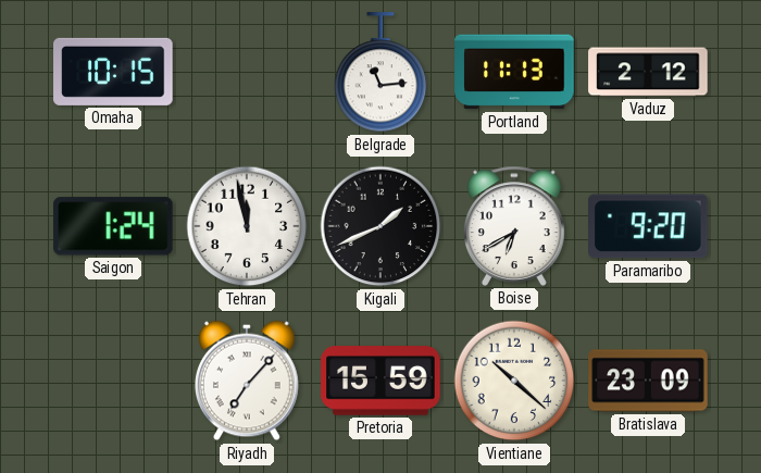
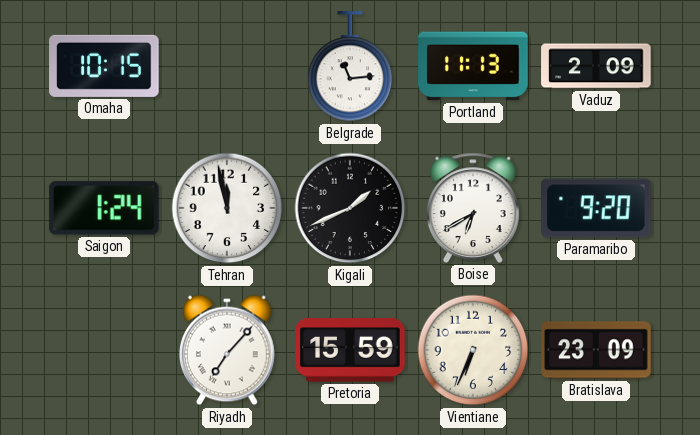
Vaduz: 2:12 -> 2:09 (596, 66)
Vientiane: 10:22 -> 6:34 (473, 350)
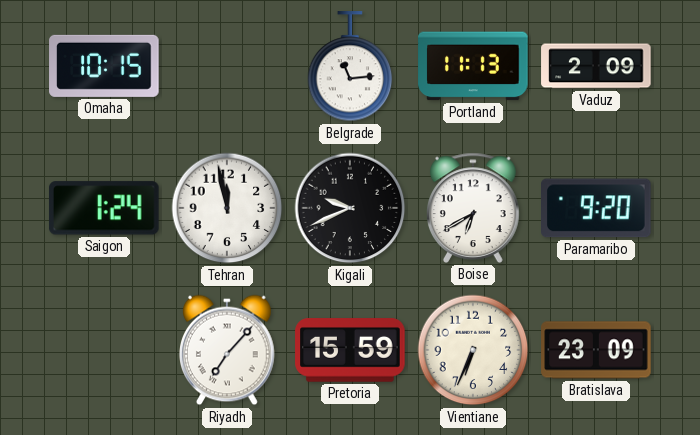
Kigali: 1:41 -> 9:41 (350, 208)
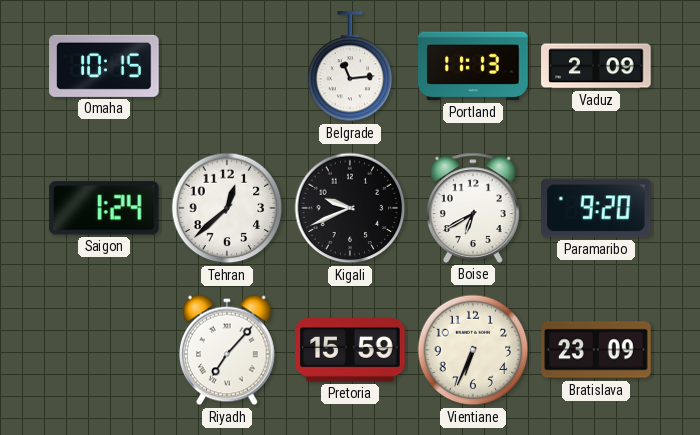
Tehran: 11:58 -> 12:38 (227, 208)
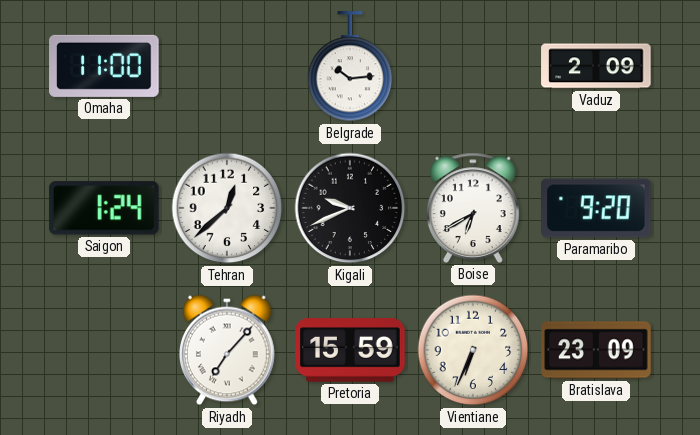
Omaha: 10:15 -> 11:00 (104, 66)
Belgrade: 11:14 -> 10:14 (350, 67)
Portland: 11:13 -> none (473, 66)
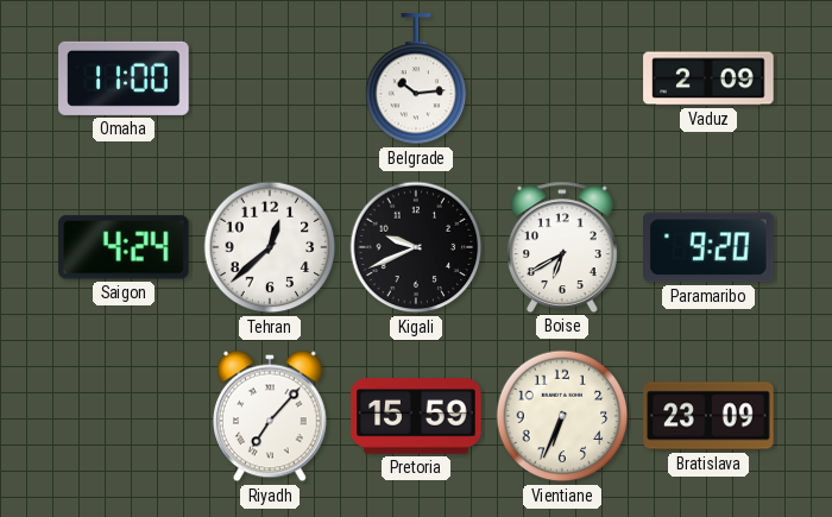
Saigon: 1:24 -> 4:24 (124, 247)
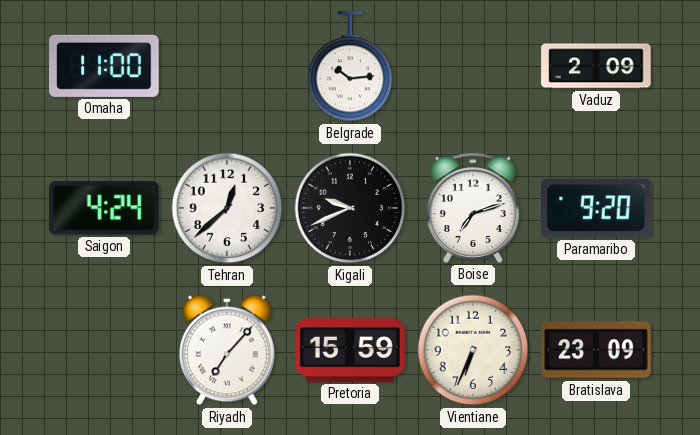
Boise: 6:40 -> 7:12 (474, 208)
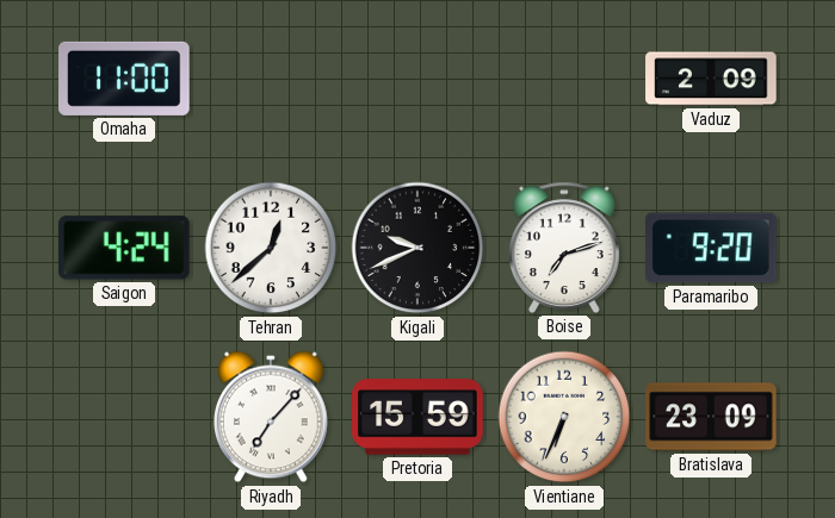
Belgrade: 10:14 -> none (350, 67)
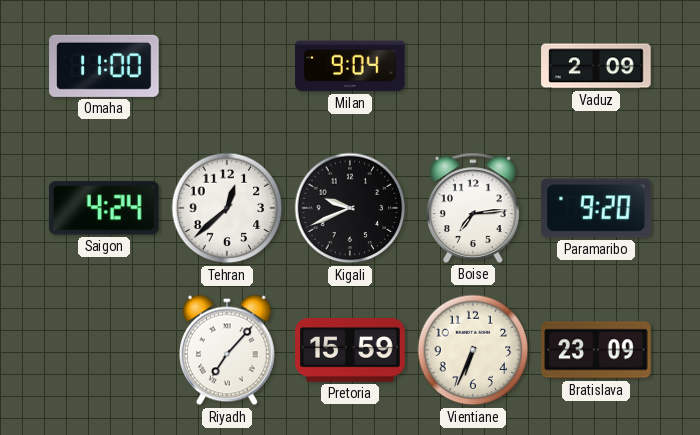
Milan: none -> 9:04 (350, 66)
Boise: 7:12 -> 7:14 (474, 208)
